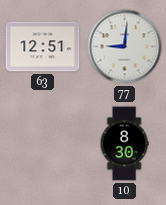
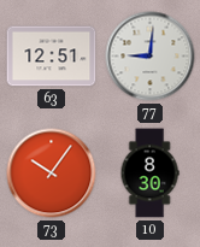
73: none -> 10:06 (52, 174)
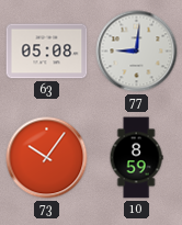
63: 12:51 -> 05:08 (47, 52)
10: 8:30 -> 8:59 (136, 158)
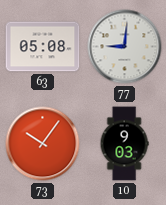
10: 8:59 -> 9:03 (124, 144)
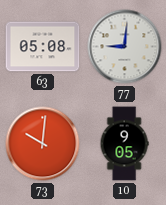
73: 10:06 -> 10:01 (43, 144)
10: 9:03 -> 9:05 (124, 144)
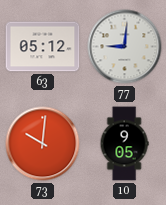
63: 05:08 -> 05:12 (43, 47)
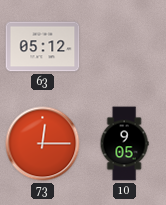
77: 9:01 -> none (125, 47)
73: 10:01 -> 12:15 (43, 144)
